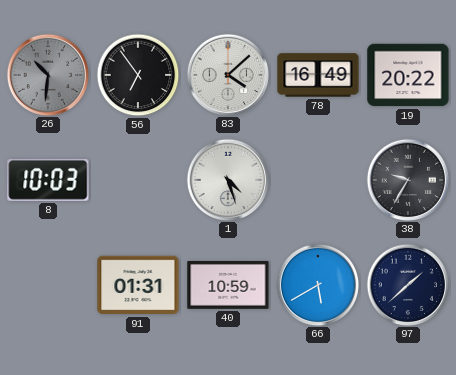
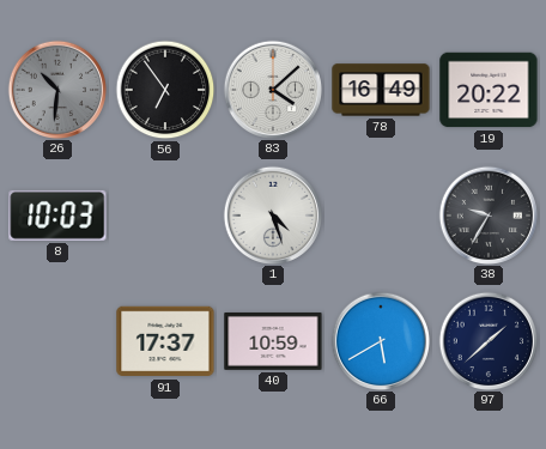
91: 01:31 -> 17:37 (165, 341)
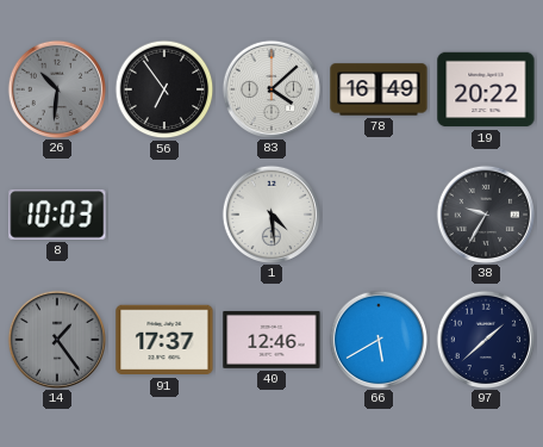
1: 4:27 -> 4:29 (270, 213)
14: none -> 1:24 (56, 339)
40: 10:59 -> 12:46 (271, 340)
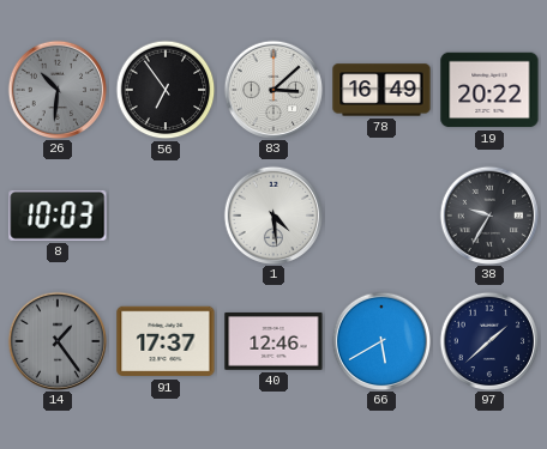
83: 4:08 -> 3:08 (272, 89)
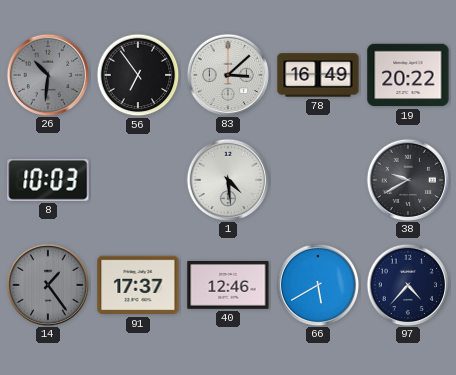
38: 9:35 -> 9:40 (407, 179)
97: 1:38 -> 4:37 (407, 284)
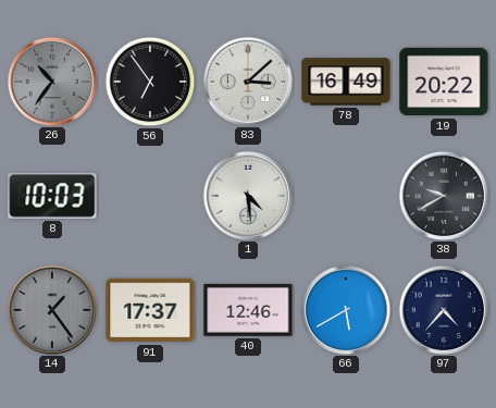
26: 10:31 -> 10:36 (51, 81)
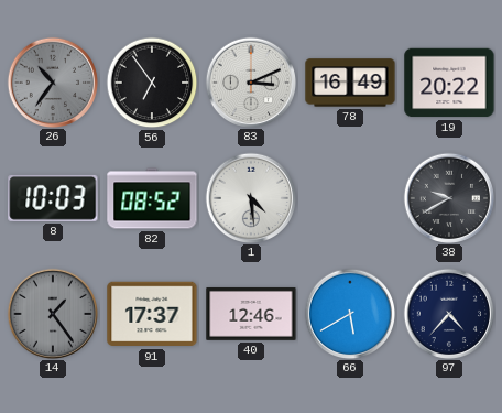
83: 3:08 -> 3:11 (250, 81)
82: none -> 08:52 (152, 198)
